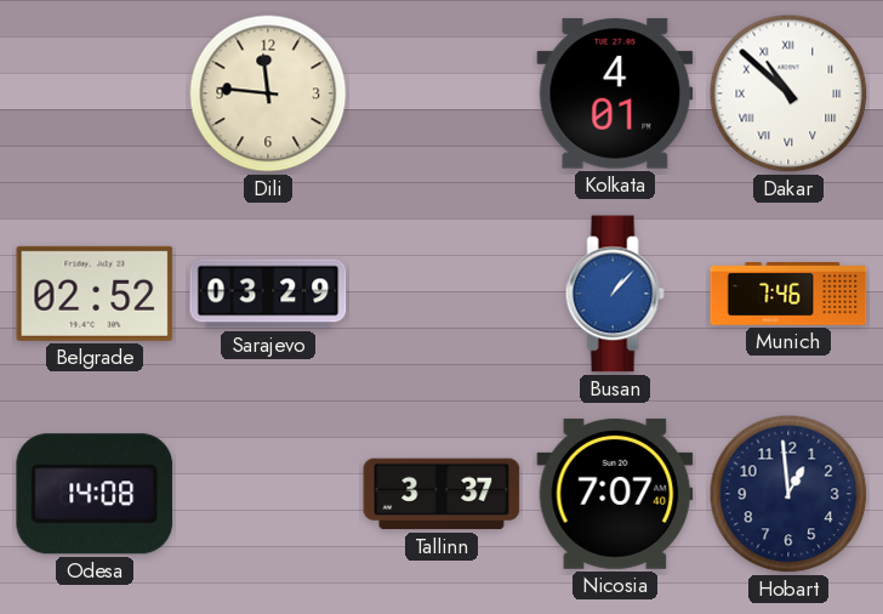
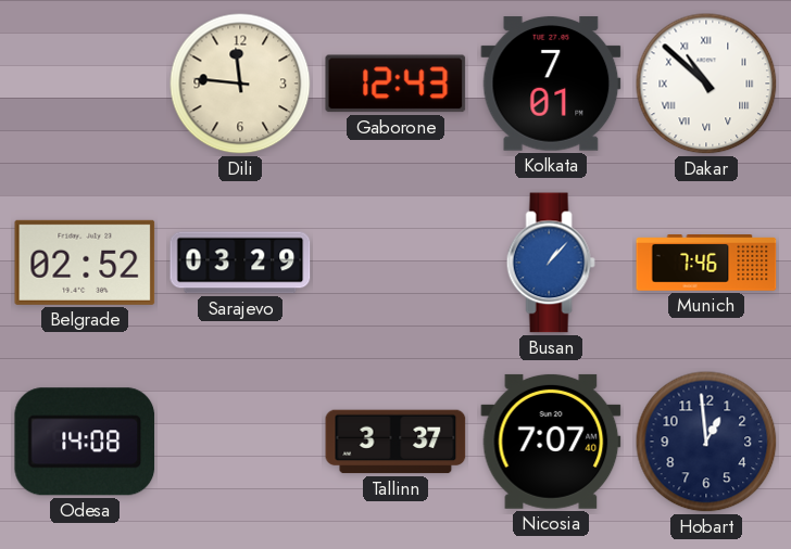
Gaborone: none -> 12:43 (395, 84)
Kolkata: 4:01 -> 7:01 (551, 84)
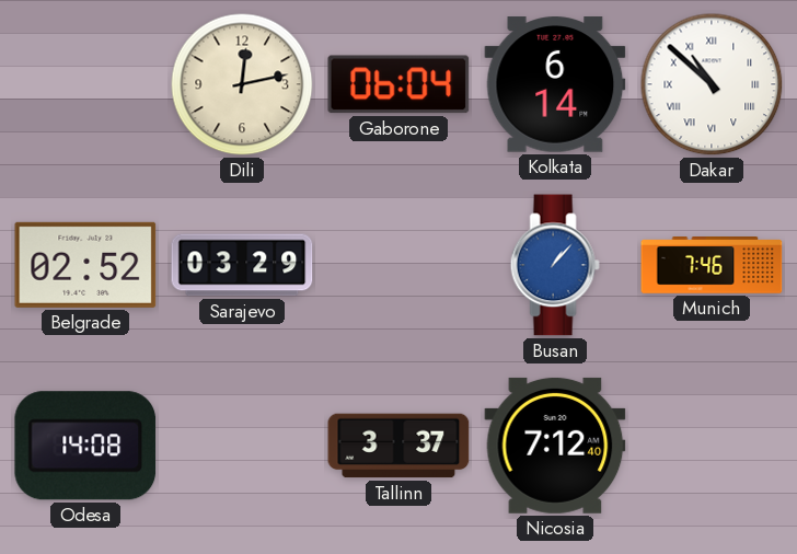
Dili: 11:46 -> 12:13 (242, 84)
Gaborone: 12:43 -> 06:04 (399, 84)
Kolkata: 7:01 -> 6:14 (555, 84)
Nicosia: 7:07 -> 7:12 (555, 446)
Hobart: 12:59 -> none (706, 442)
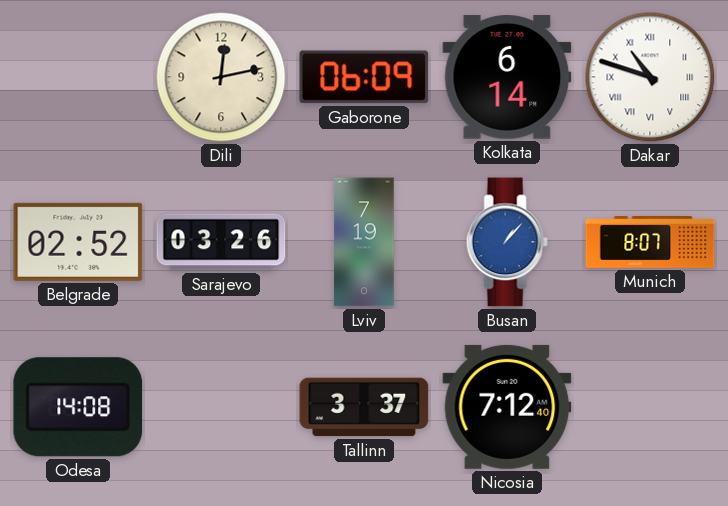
Gaborone: 06:04 -> 06:09 (364, 77)
Dakar: 10:52 -> 10:48 (650, 77)
Sarajevo: 03:29 -> 03:26 (221, 242)
Lviv: none -> 7:19 (364, 242)
Munich: 7:46 -> 8:07 (650, 242)
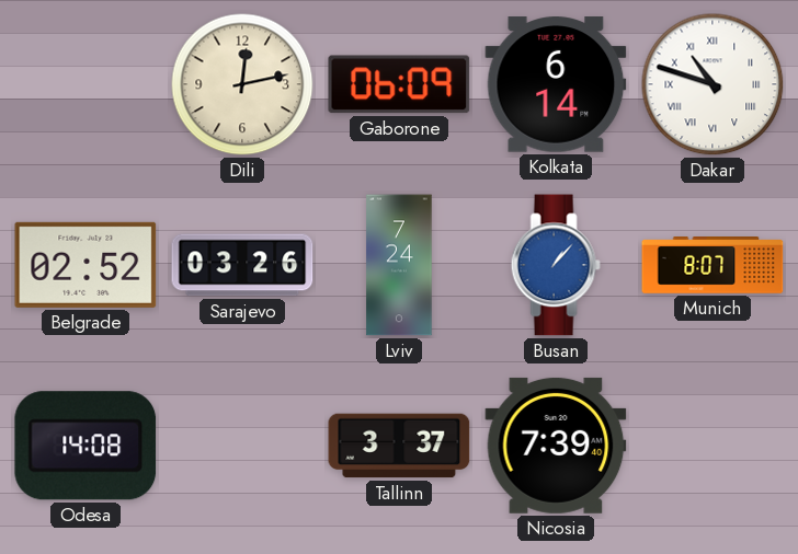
Lviv: 7:19 -> 7:24 (399, 265)
Nicosia: 7:12 -> 7:39 (556, 446)
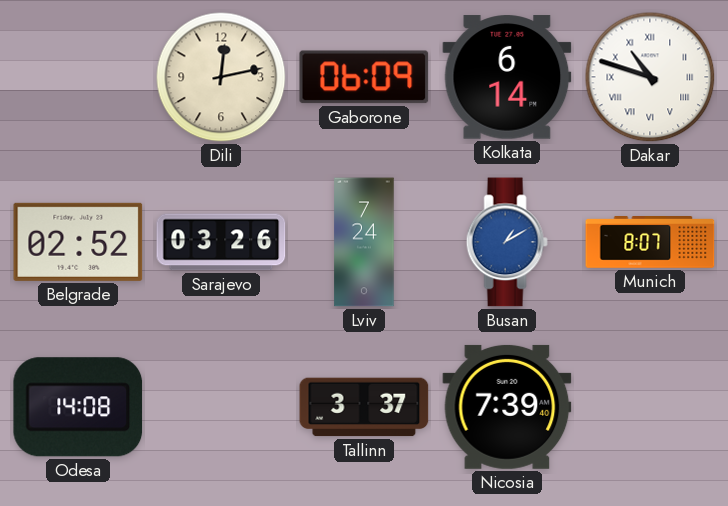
Busan: 1:07 -> 1:10 (507, 242)
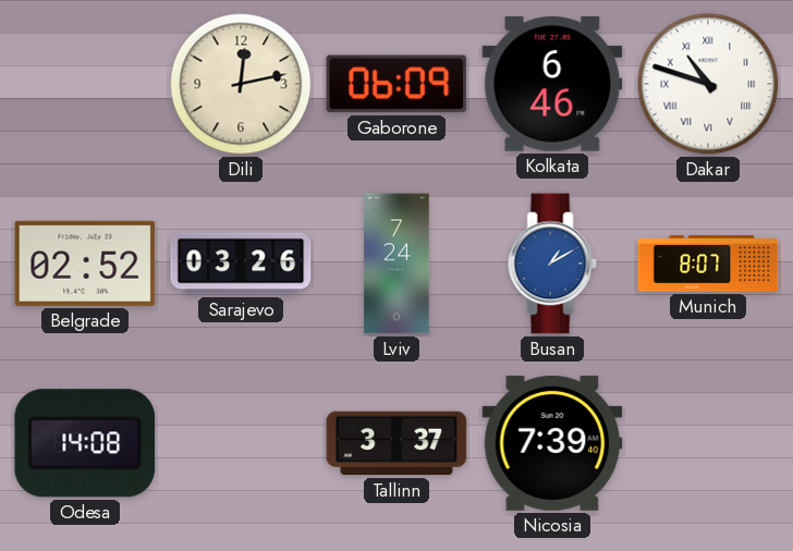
Kolkata: 6:14 -> 6:46 (552, 84)
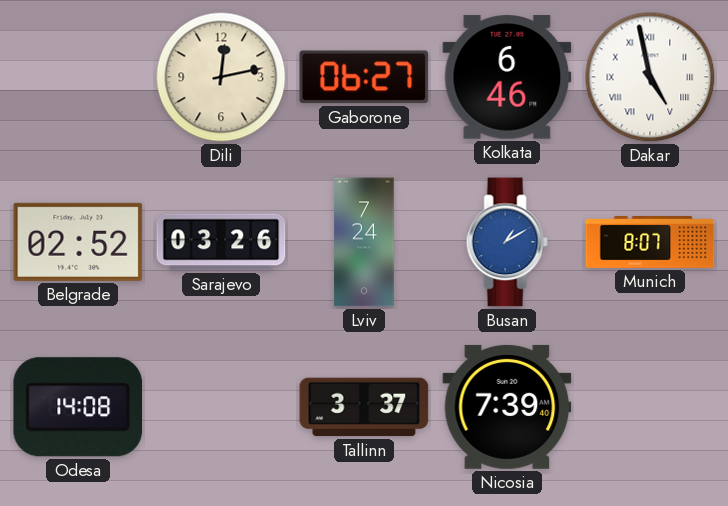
Gaborone: 06:09 -> 06:27 (364, 77)
Dakar: 10:48 -> 4:58 (650, 77)
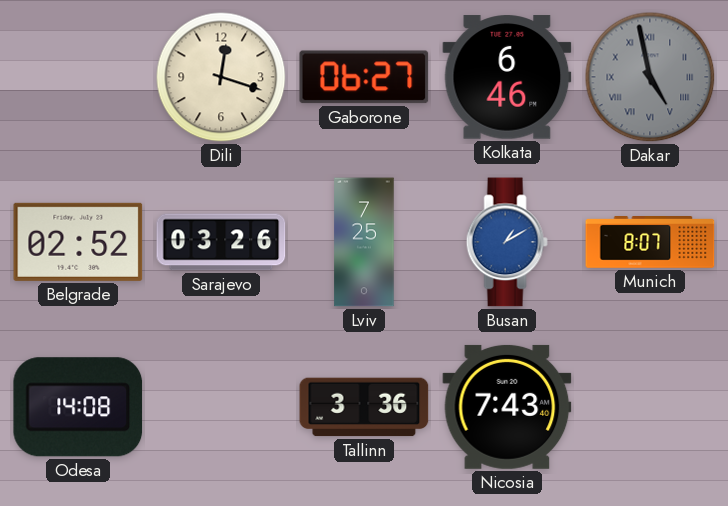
Dili: 12:13 -> 12:18 (221, 77)
Dakar dial: white -> grey (650, 77)
Lviv: 7:24 -> 7:25 (364, 242)
Tallinn: 3:37 -> 3:36 (364, 407)
Nicosia: 7:39 -> 7:43 (507, 407)
